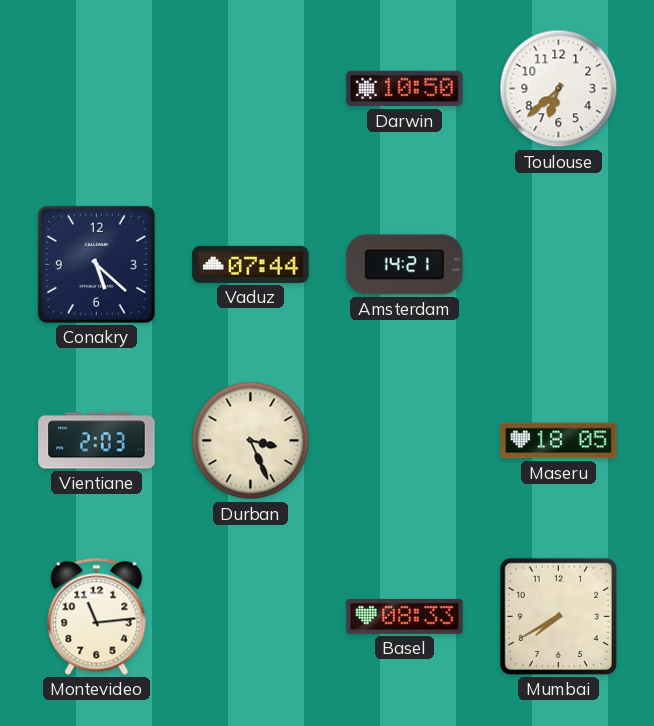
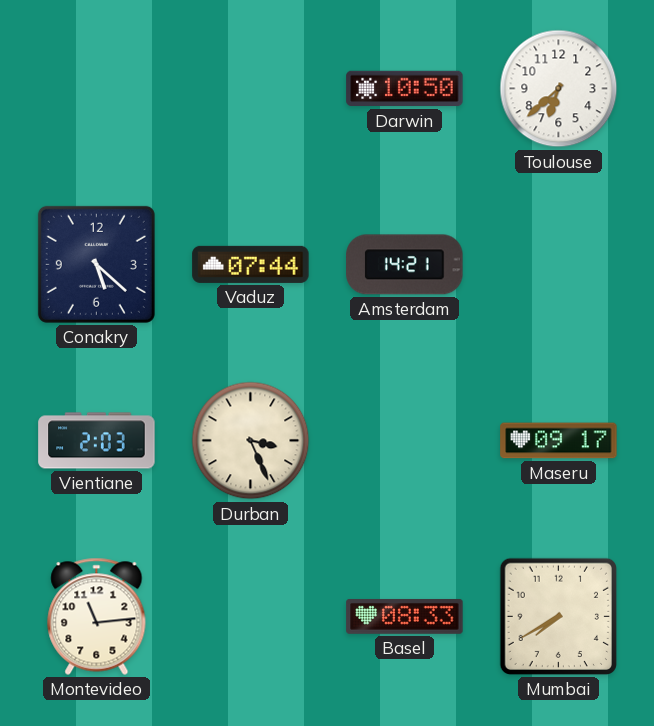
Maseru: 18:05 -> 09:17 (559, 441)
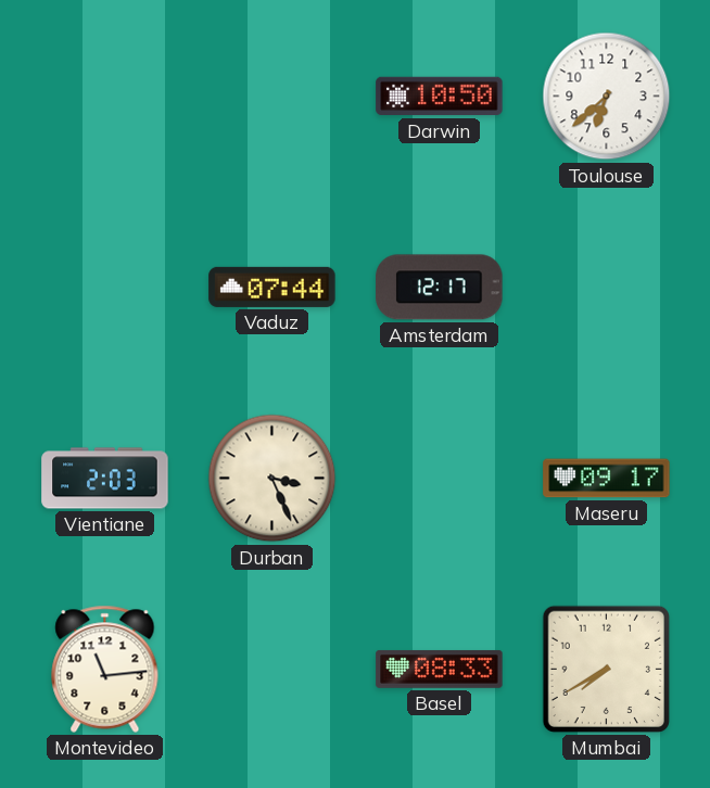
Conakry: 5:22 -> none (96, 264)
Amsterdam: 14:21 -> 12:17 (440, 288)
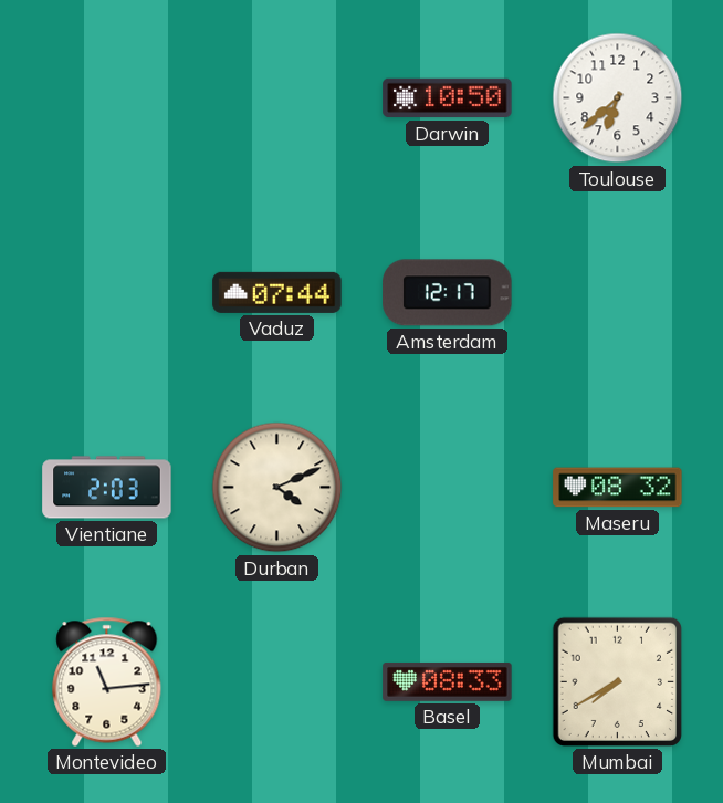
Durban: 3:26 -> 4:11 (277, 488)
Maseru: 09:17 -> 08:32 (618, 488)
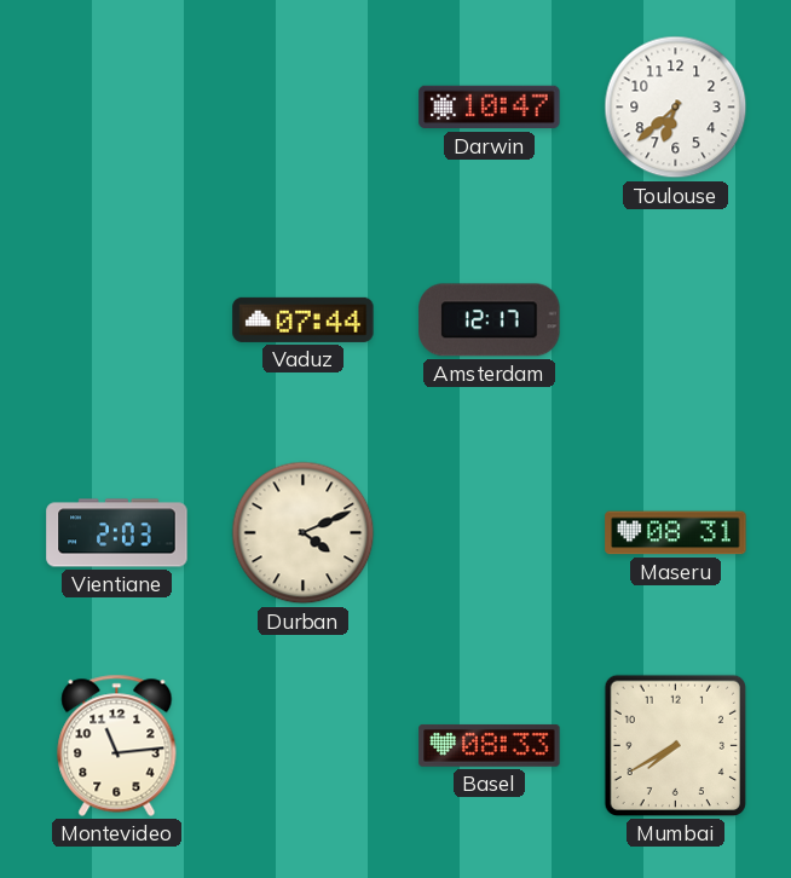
Darwin: 10:50 -> 10:47 (490, 108)
Maseru: 08:32 -> 08:31 (676, 533)
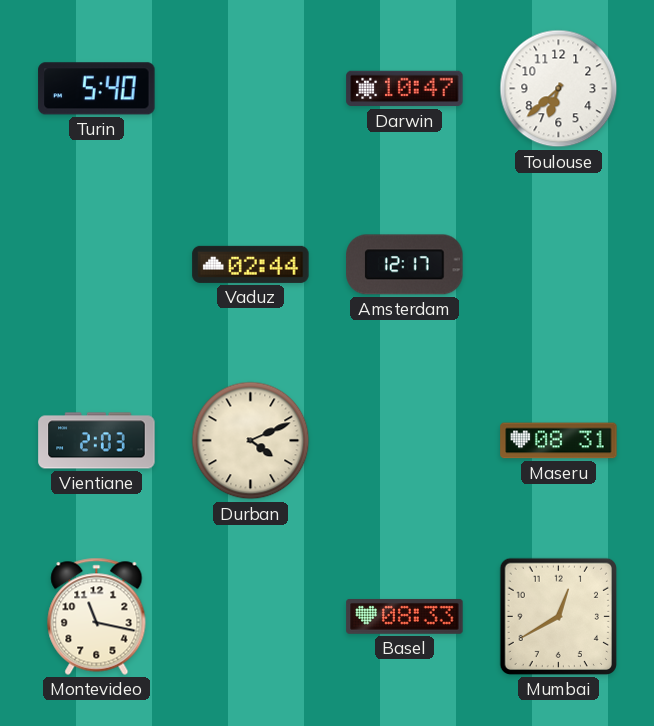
Turin: none -> 5:40 (97, 89)
Vaduz: 07:44 -> 02:44 (251, 264)
Montevideo: 11:14 -> 11:17 (97, 616)
Mumbai: 7:40 -> 12:40 (558, 616)
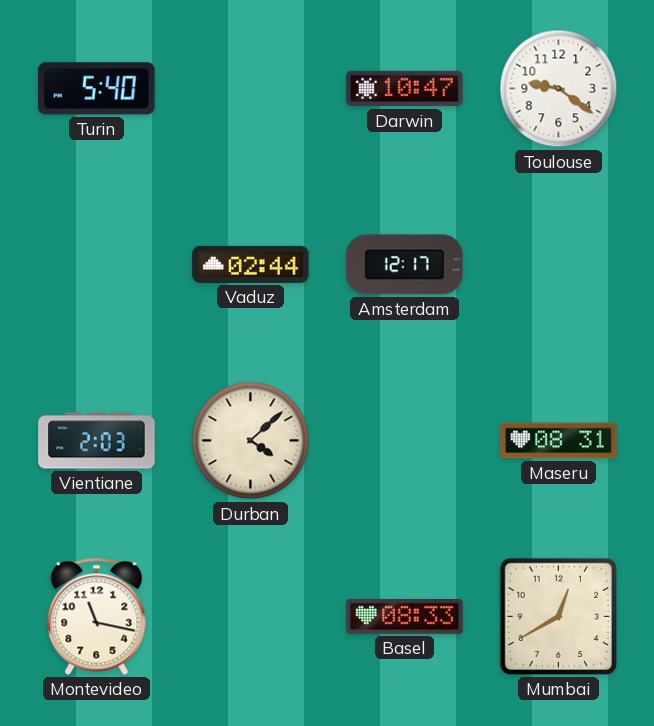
Toulouse: 6:38 -> 9:21 (559, 89)
Durban: 4:11 -> 4:08 (251, 441)
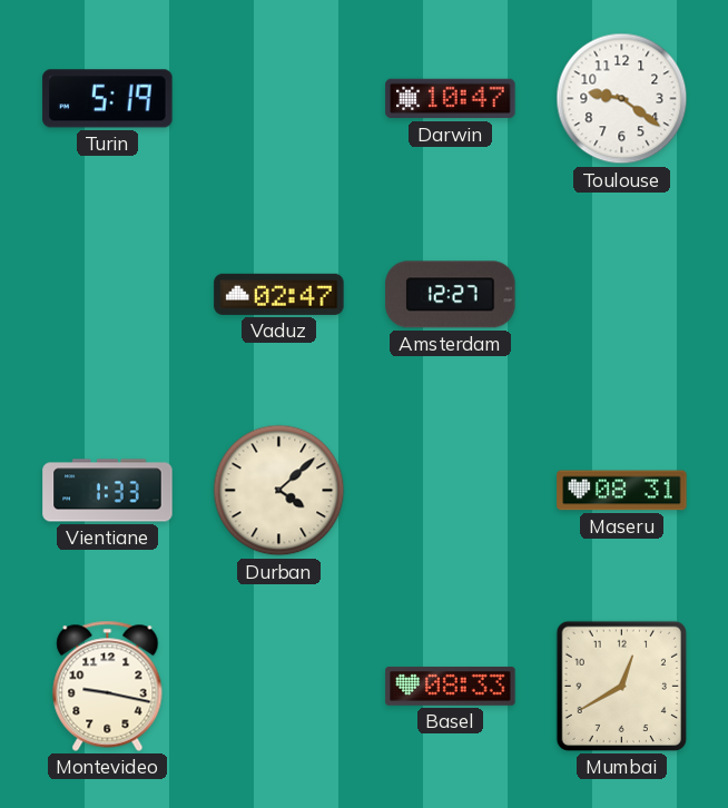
Turin: 5:40 -> 5:19 (108, 99)
Vaduz: 02:44 -> 02:47 (279, 294)
Amsterdam: 12:17 -> 12:27 (451, 295)
Vientiane: 2:03 -> 1:33 (108, 491)
Montevideo: 11:17 -> 9:17 (108, 686)
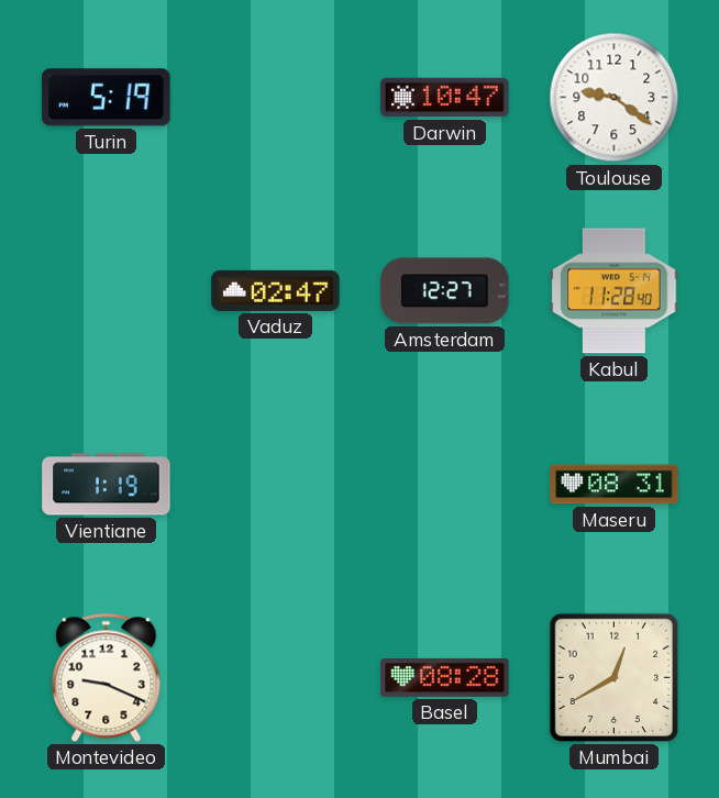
Kabul: none -> 11:28 (615, 291)
Vientiane: 1:33 -> 1:19 (107, 485)
Durban: 4:08 -> none (279, 491)
Montevideo: 9:17 -> 9:19 (107, 677)
Basel: 08:33 -> 08:28 (445, 677)
